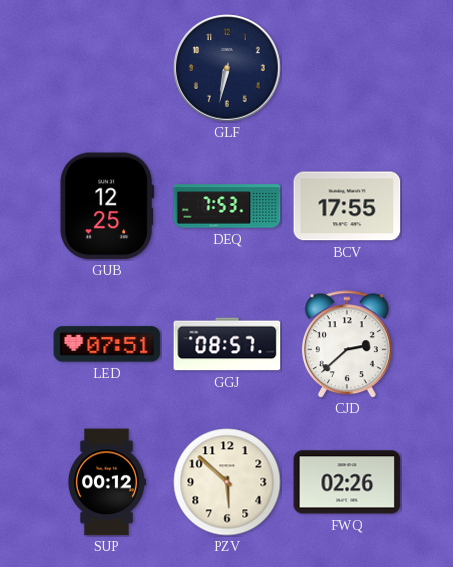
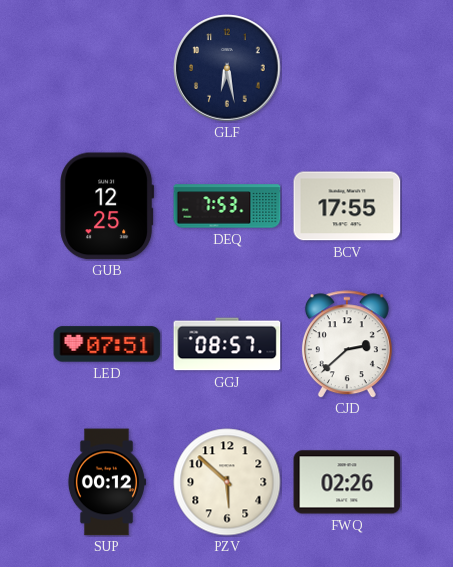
GLF: 6:32 -> 6:28 (227, 68)
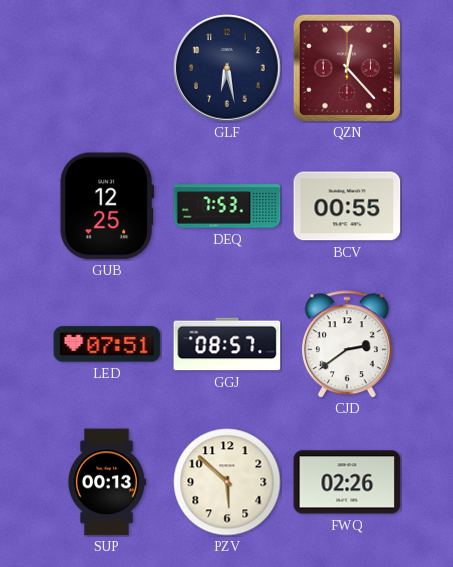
QZN: none -> 12:23 (347, 68)
BCV: 17:55 -> 00:55 (347, 206)
CJD: 2:38 -> 2:39 (347, 344)
SUP: 00:12 -> 00:13 (106, 482)
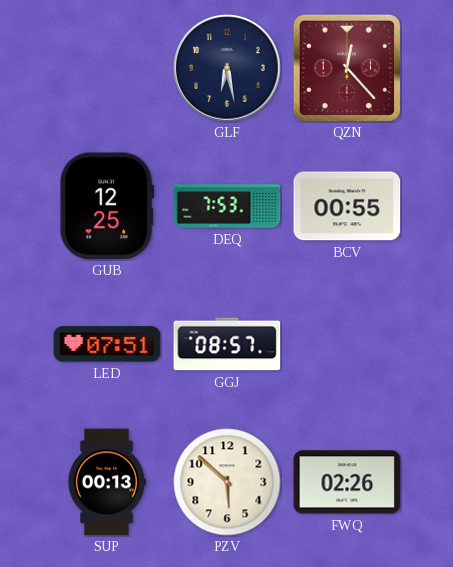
CJD: 2:39 -> none (347, 344)
